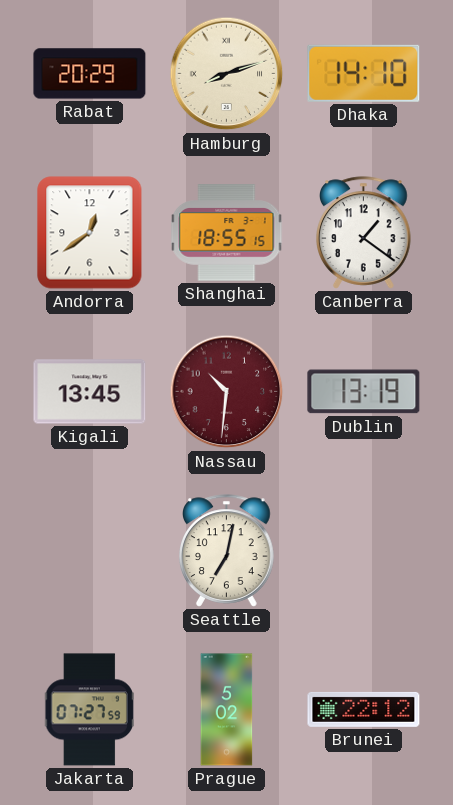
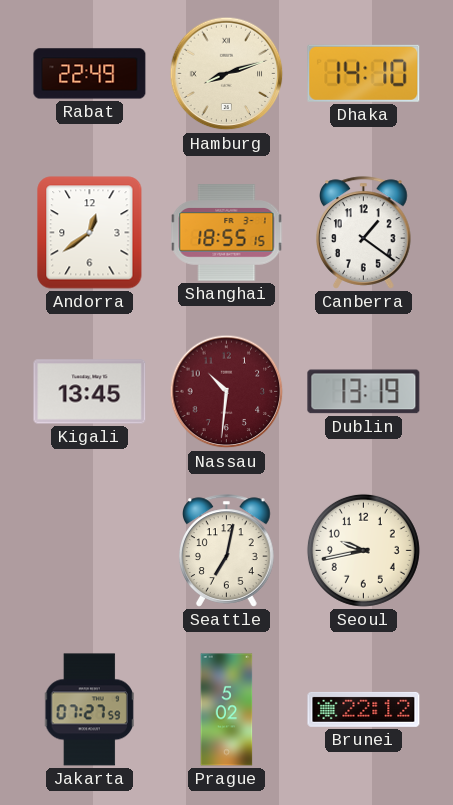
Rabat: 20:29 -> 22:49 (90, 74)
Seoul: none -> 9:43 (363, 550)
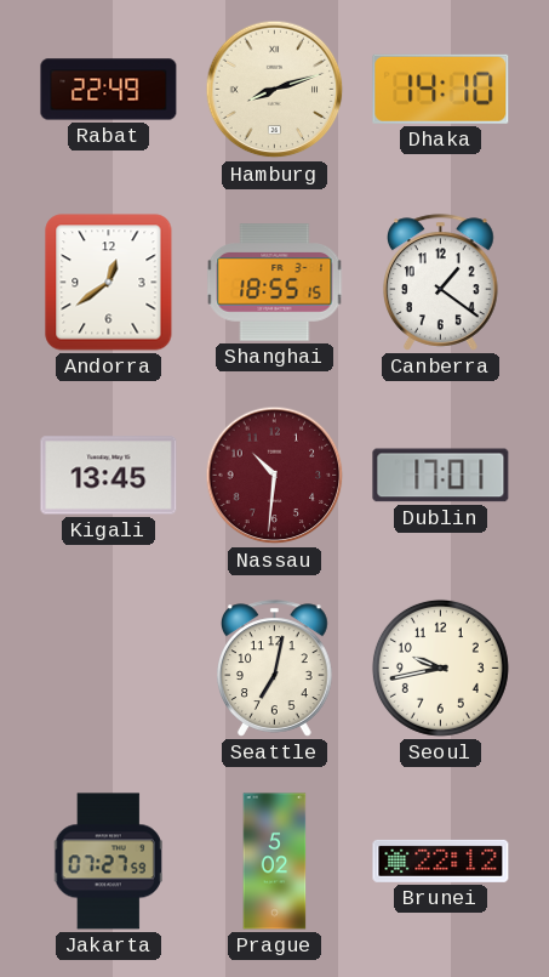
Dublin: 13:19 -> 17:01 (441, 476)
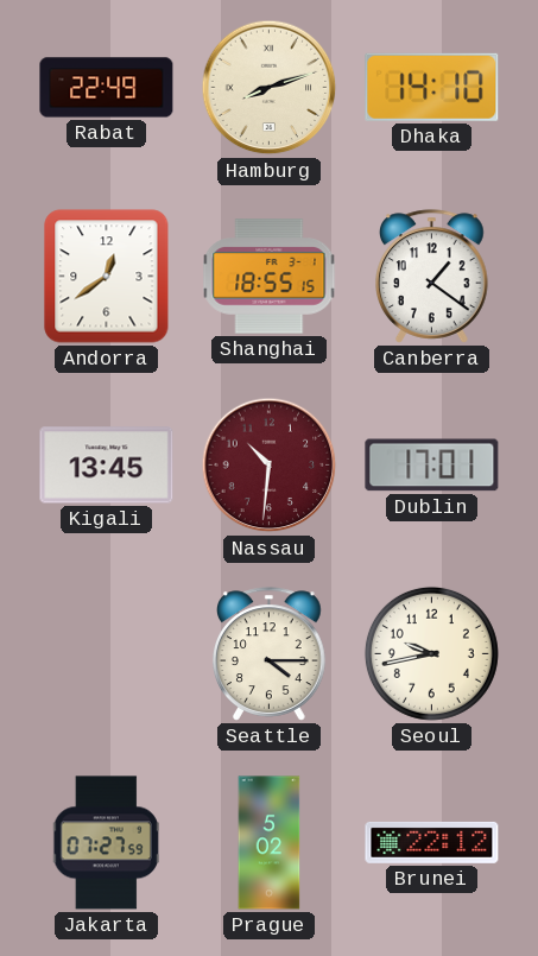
Seattle: 7:02 -> 4:15 (270, 654)
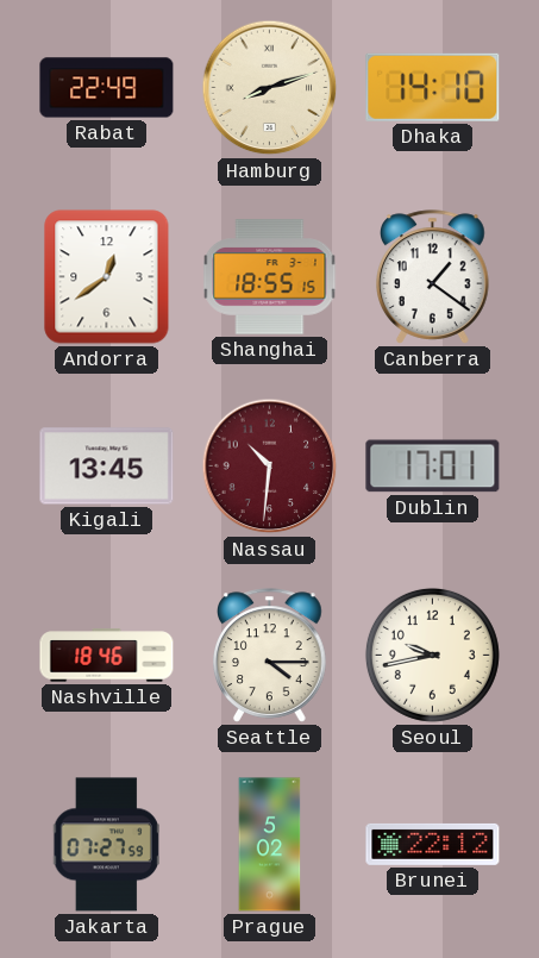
Nashville: none -> 18:46 (107, 656)
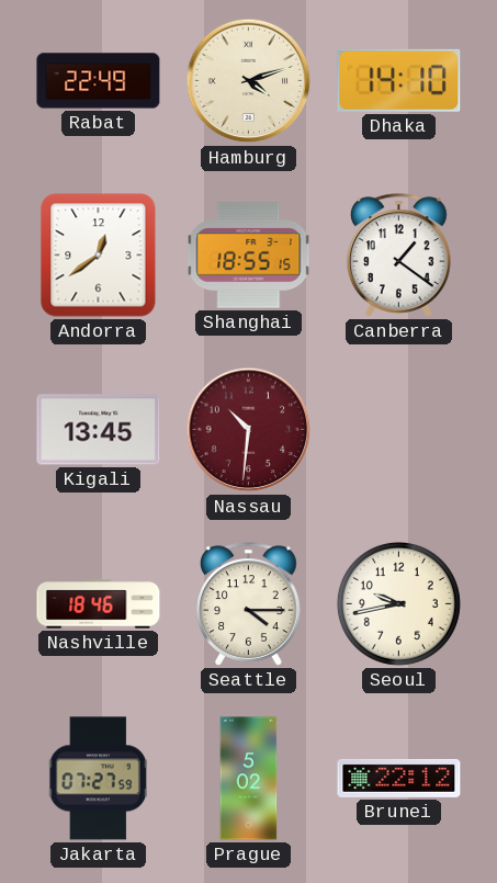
Hamburg: 8:12 -> 4:12 (249, 81)
Dublin: 17:01 -> none (433, 467)
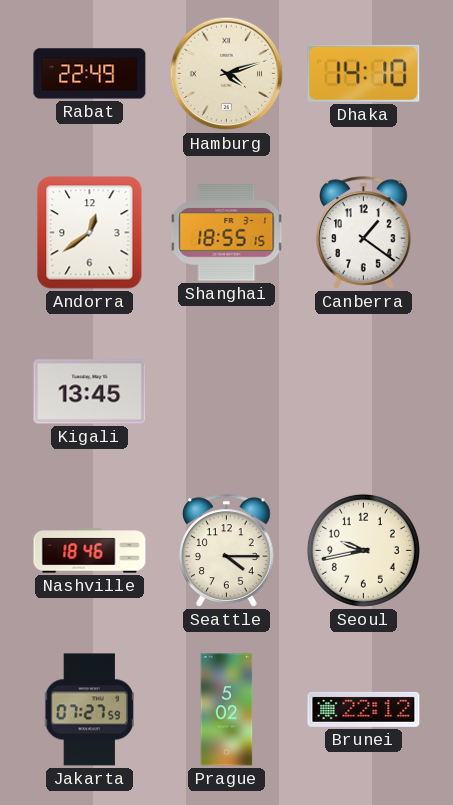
Nassau: 10:31 -> none (249, 430)
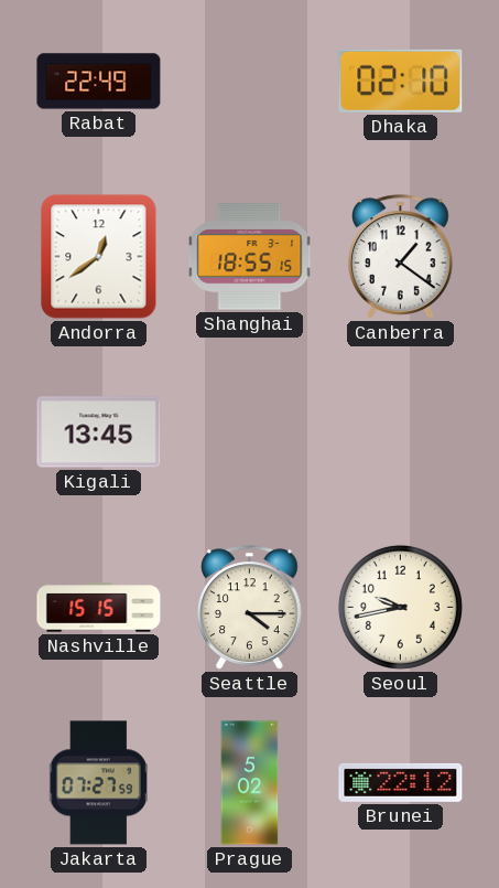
Hamburg: 4:12 -> none (227, 74)
Dhaka: 14:10 -> 02:10 (401, 81)
Nashville: 18:46 -> 15:15 (99, 608)
